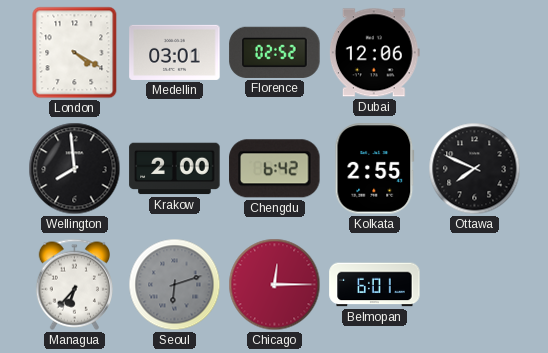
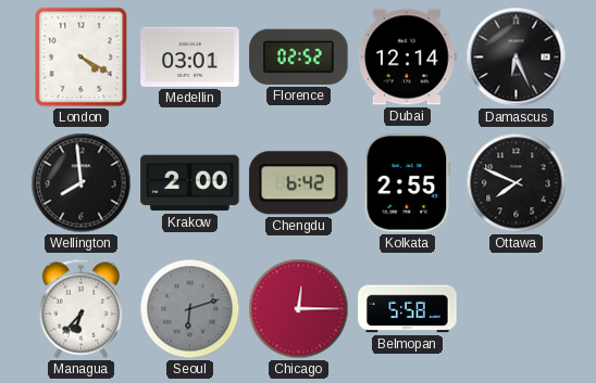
Dubai: 12:06 -> 12:14 (407, 58)
Damascus: none -> 6:26 (517, 58)
Belmopan: 6:01 -> 5:58 (408, 309)
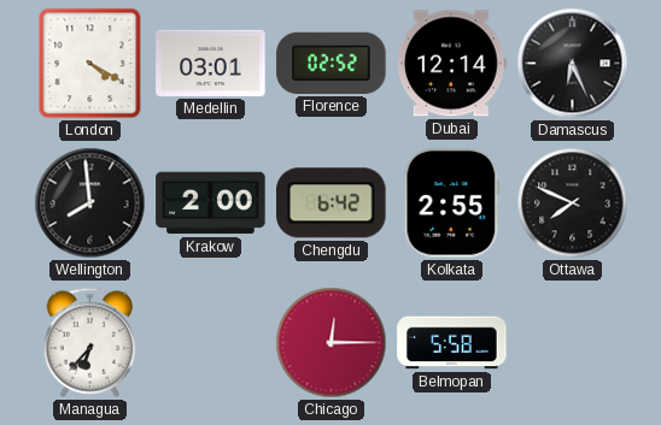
Seoul: 6:12 -> none (190, 309)
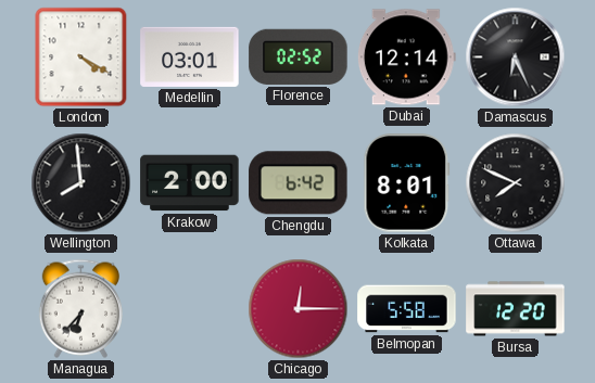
Kolkata: 2:55 -> 8:01 (407, 183)
Bursa: none -> 12:20 (516, 309)
